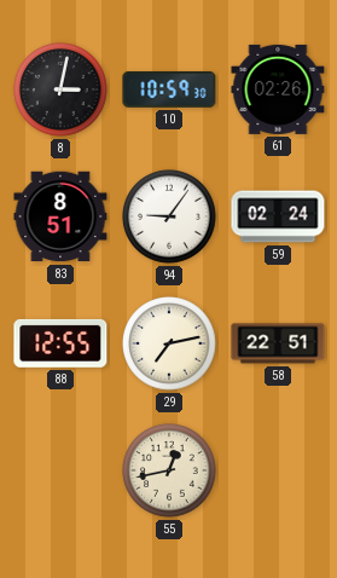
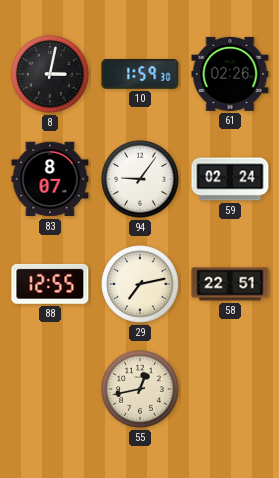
10: 10:59 -> 1:59 (140, 74)
83: 8:51 -> 8:07 (50, 179)
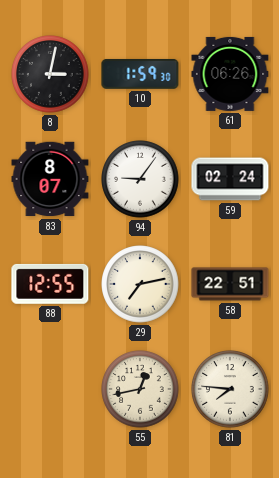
61: 02:26 -> 06:26 (230, 74)
81: none -> 7:46 (230, 389)
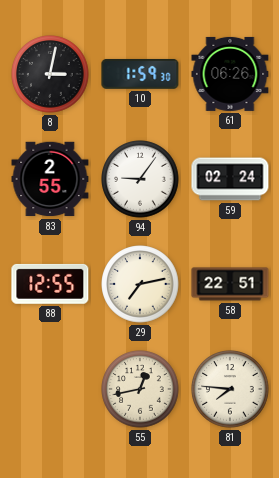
83: 8:07 -> 2:55 (50, 179)
